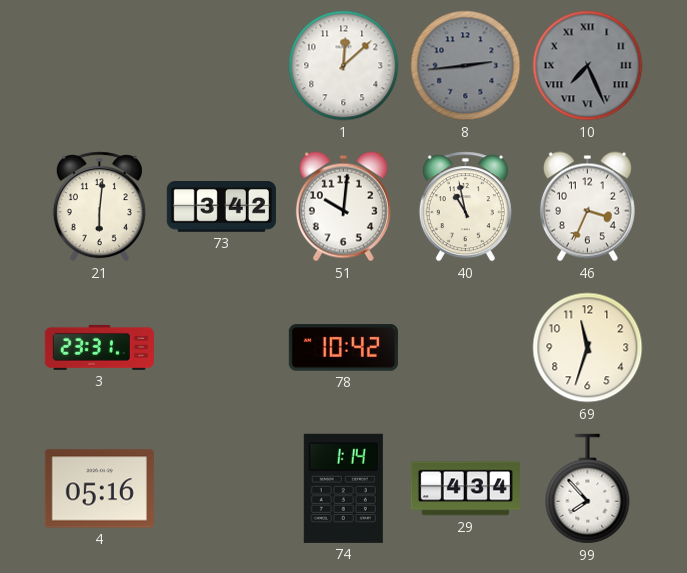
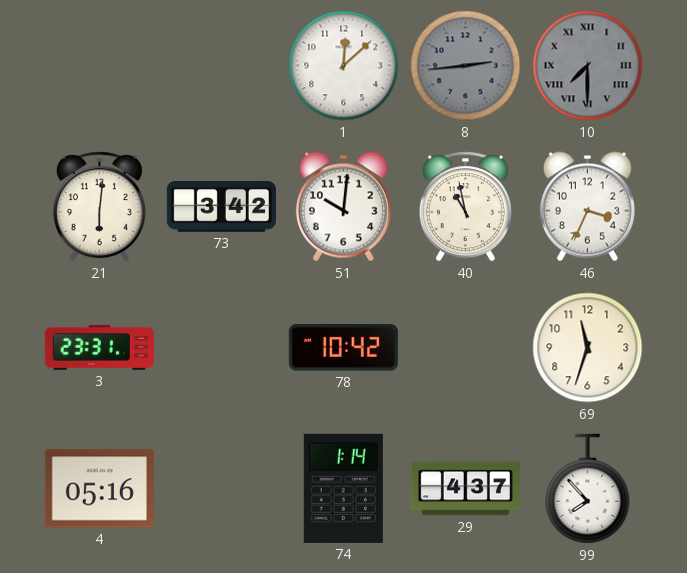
10: 7:26 -> 7:30 (588, 66)
29: 4:34 -> 4:37 (465, 489)
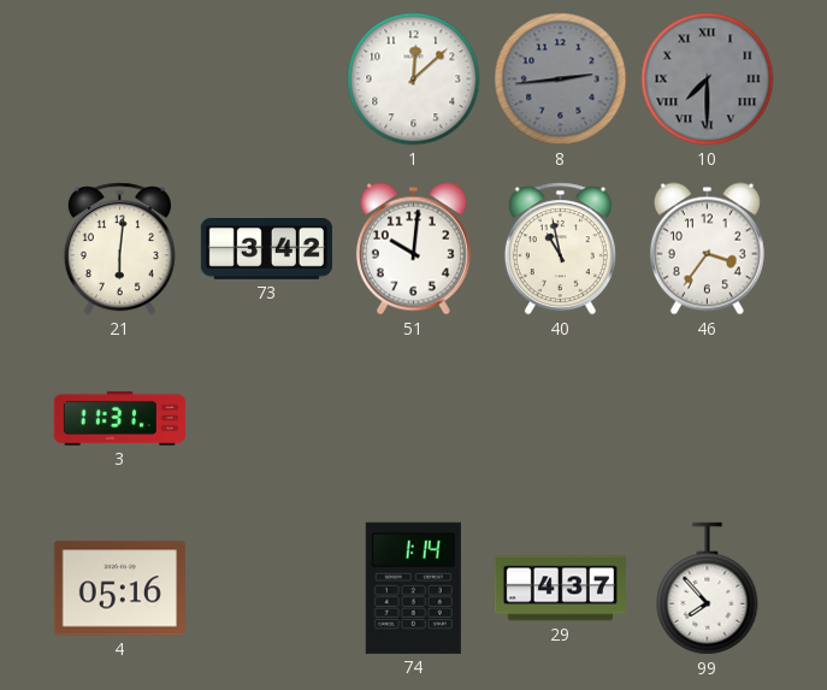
46: 3:34 -> 3:36 (707, 249)
3: 23:31 -> 11:31 (119, 418)
78: 10:42 -> none (343, 348)
69: 11:33 -> none (588, 348)
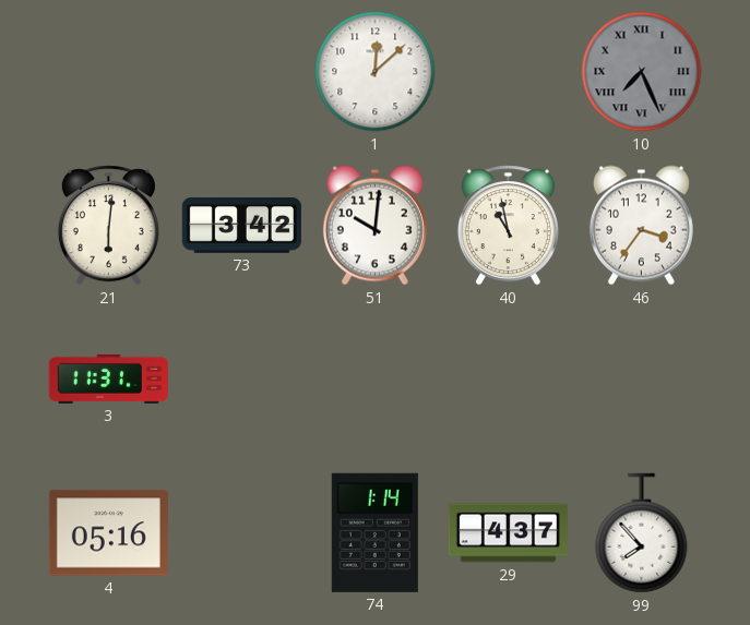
8: 2:44 -> none (561, 79)
10: 7:30 -> 7:26 (642, 72)
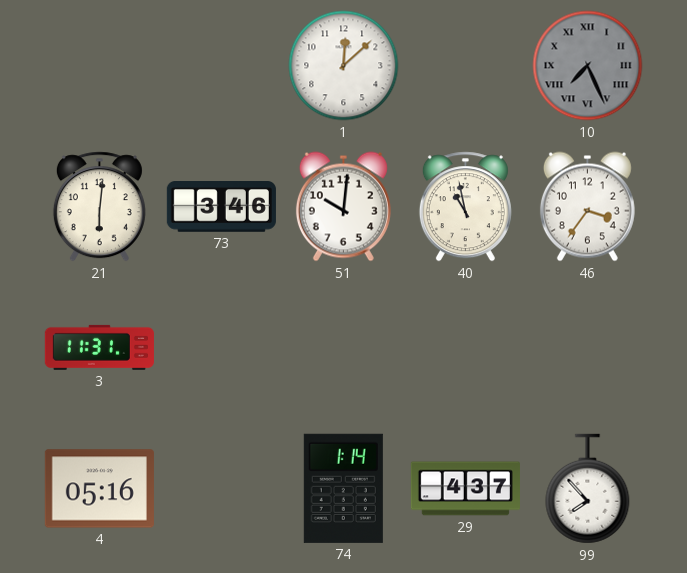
73: 3:42 -> 3:46 (221, 207)
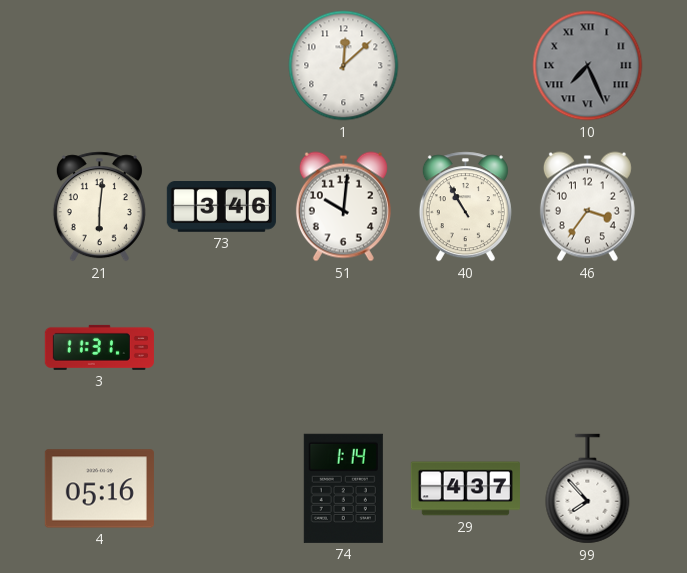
40: 10:58 -> 10:55 (465, 207)
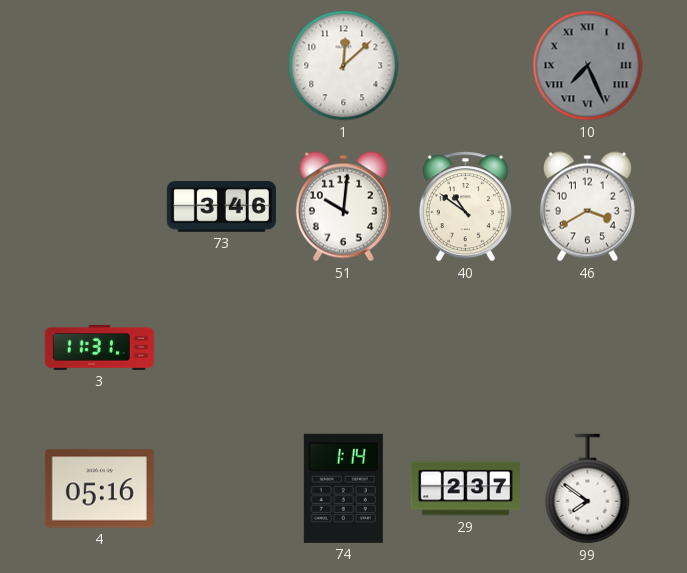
21: 6:01 -> none (99, 207)
40: 10:55 -> 10:51 (465, 207)
46: 3:36 -> 3:40 (587, 207)
29: 4:37 -> 2:37 (465, 489)
99: 7:53 -> 7:51 (588, 489)
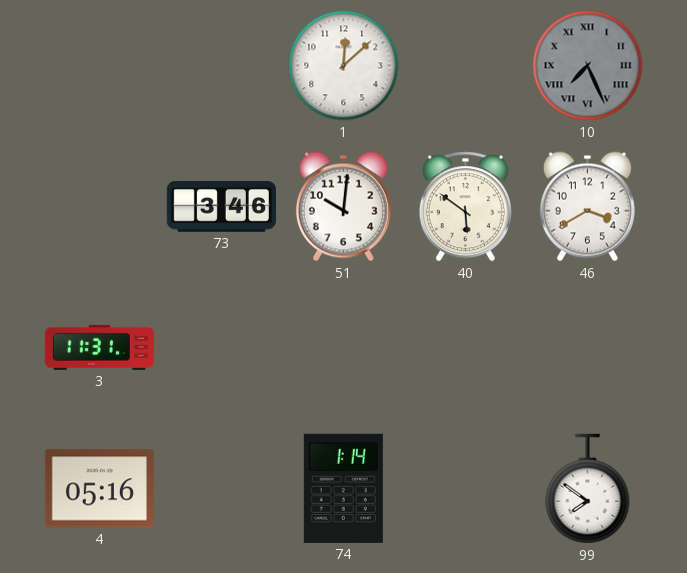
40: 10:51 -> 5:51 (465, 207)
29: 2:37 -> none (465, 489)
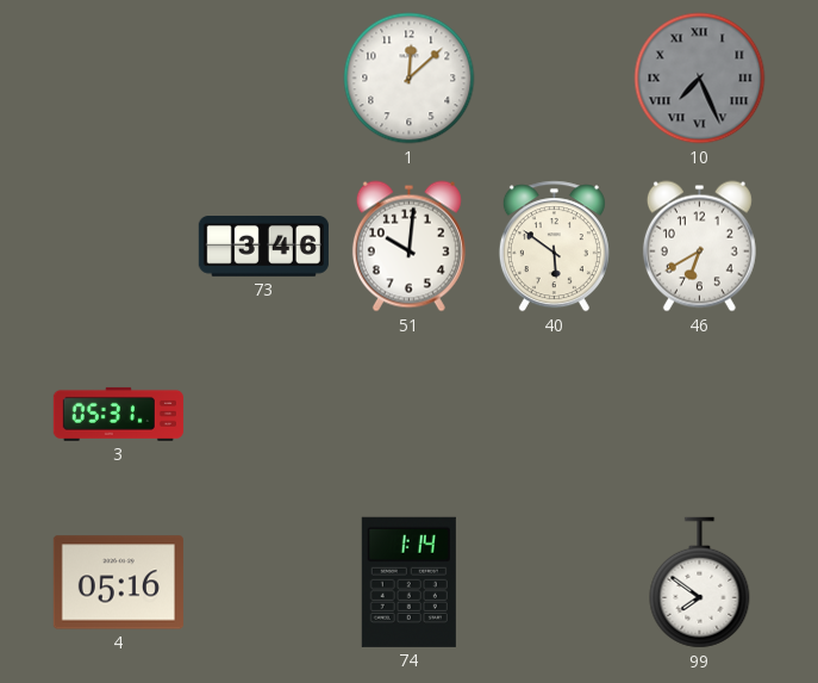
46: 3:40 -> 6:40 (699, 247)
3: 11:31 -> 05:31 (118, 414)
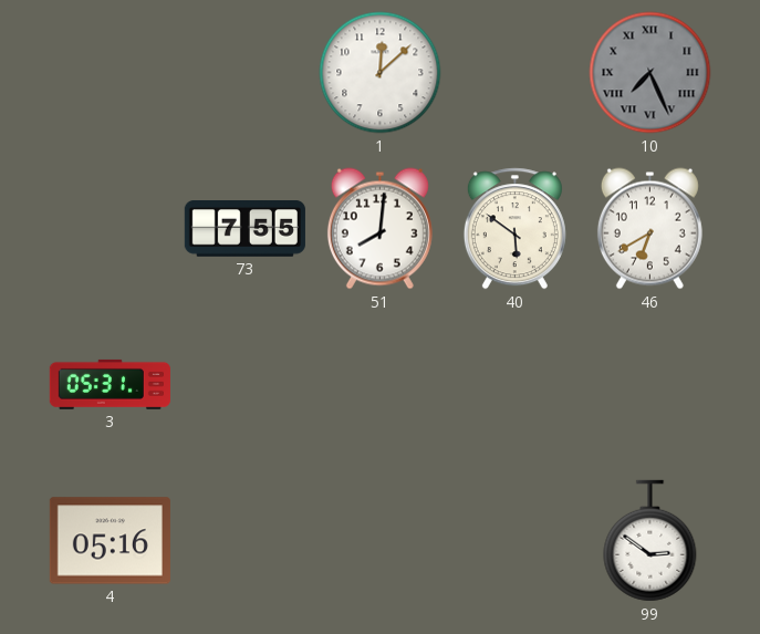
73: 3:46 -> 7:55 (244, 229)
51: 10:01 -> 8:01 (379, 229)
74: 1:14 -> none (408, 582)
99: 7:51 -> 2:51 (650, 541)
